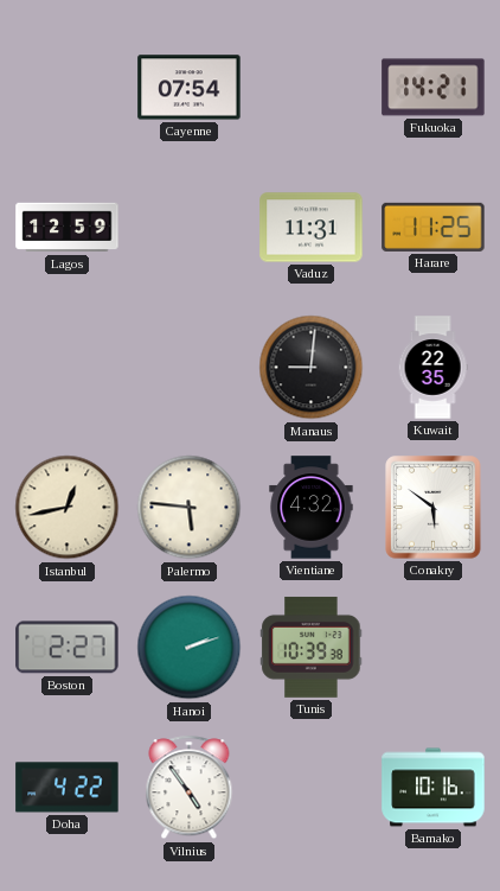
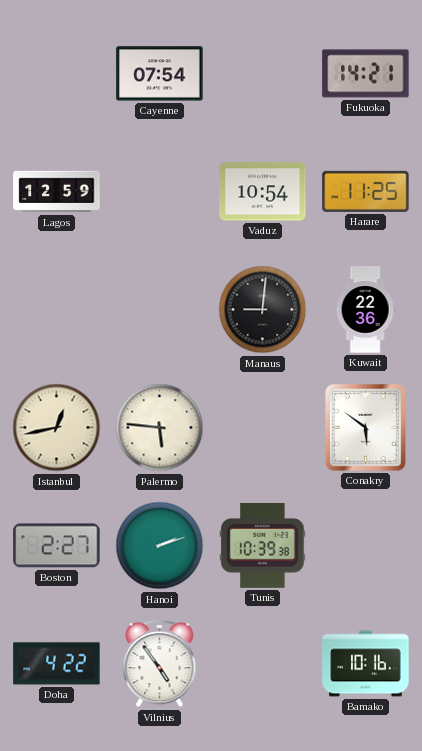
Vaduz: 11:31 -> 10:54 (263, 192)
Kuwait: 22:35 -> 22:36 (365, 310)
Vientiane: 4:32 -> none (312, 508)
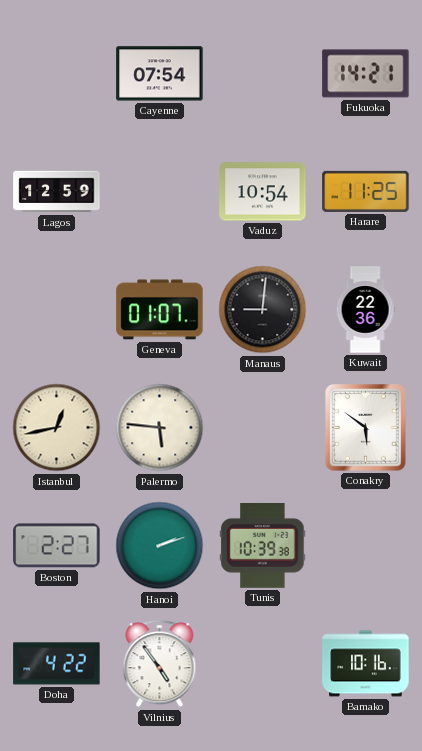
Geneva: none -> 01:07 (160, 310)
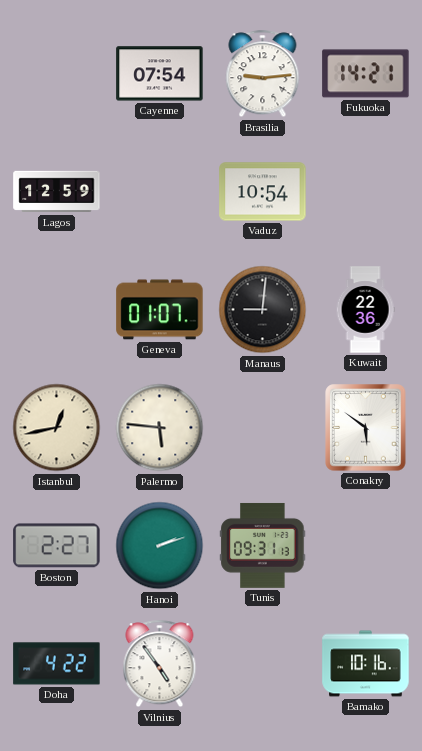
Brasilia: none -> 9:14 (263, 74)
Harare: 11:25 -> none (366, 191)
Tunis: 10:39 -> 09:31 (263, 545)
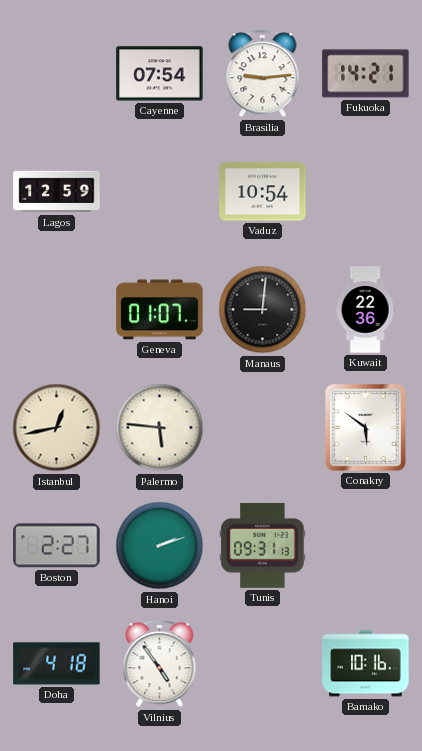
Doha: 4:22 -> 4:18 (57, 664)
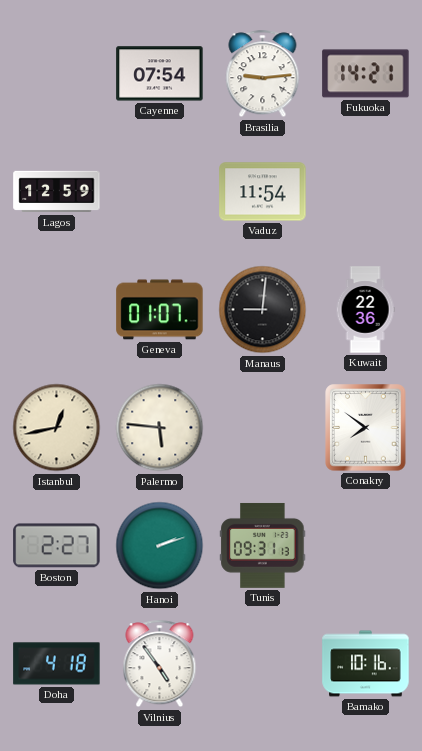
Vaduz: 10:54 -> 11:54 (263, 192)
Conakry: 5:51 -> 7:51 (366, 428)
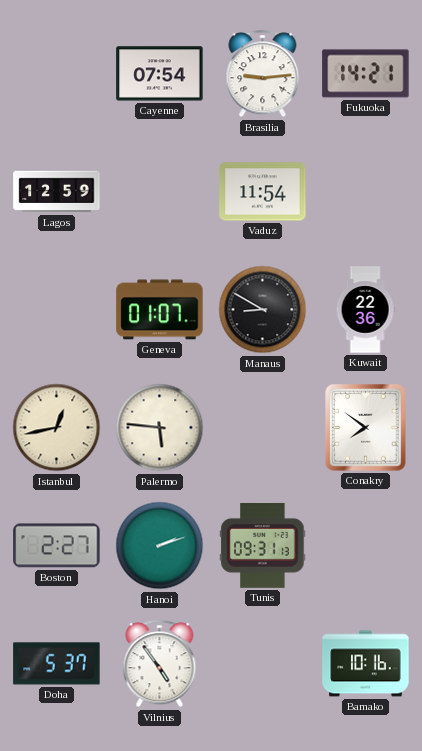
Manaus: 9:01 -> 8:50 (263, 310)
Doha: 4:18 -> 5:37 (57, 664)
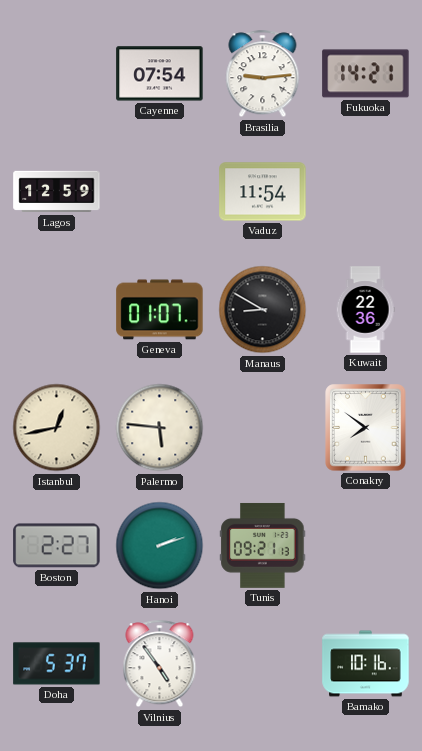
Tunis: 09:31 -> 09:21 (263, 545)
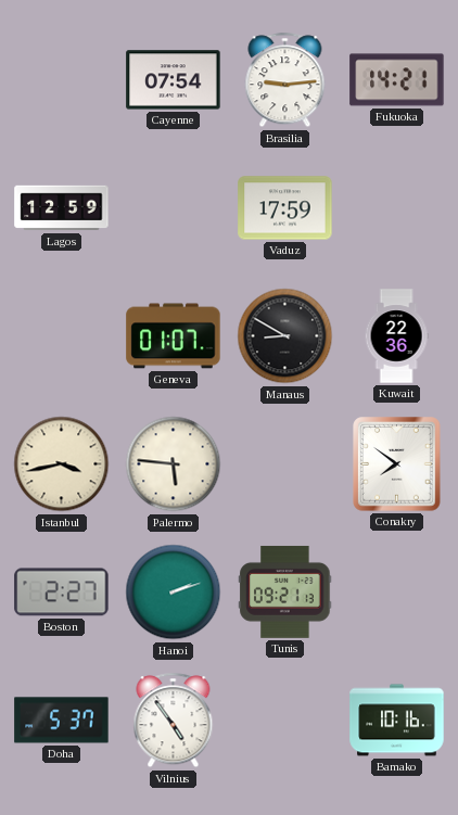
Vaduz: 11:54 -> 17:59 (285, 208)
Istanbul: 12:43 -> 3:43 (62, 464)
